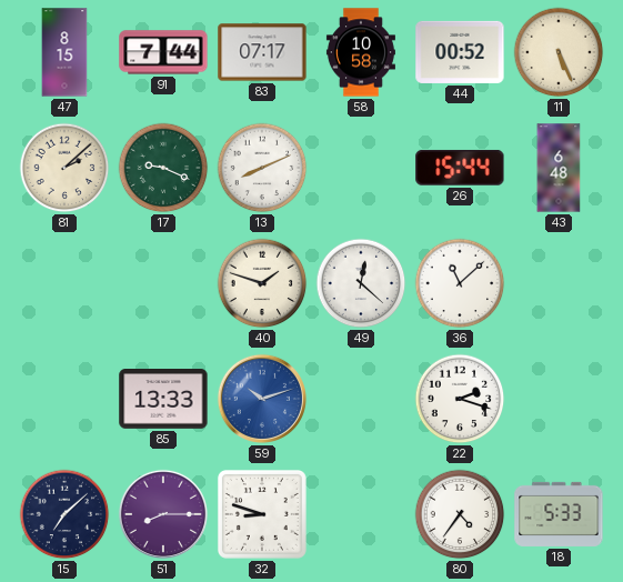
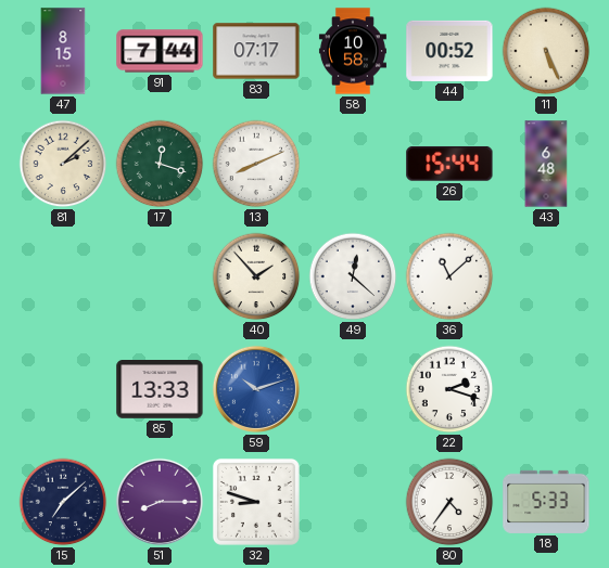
17: 9:19 -> 12:18 (160, 164)
40: 1:48 -> 1:53 (256, 276)
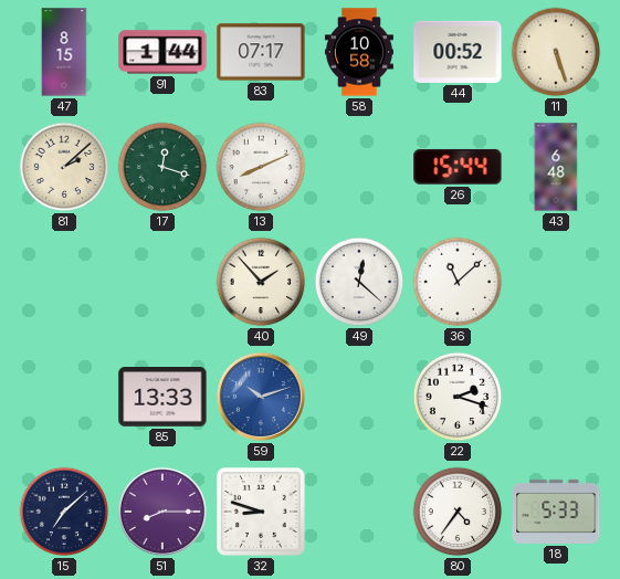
91: 7:44 -> 1:44 (162, 52)
11: 5:26 -> 5:27 (556, 52)
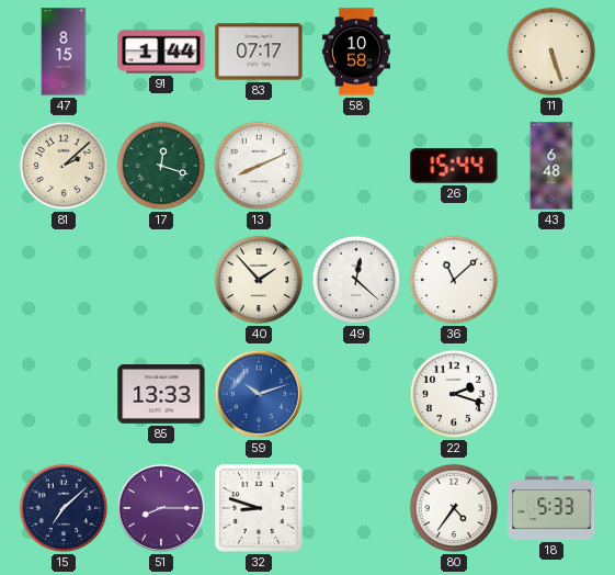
44: 00:52 -> none (458, 52)
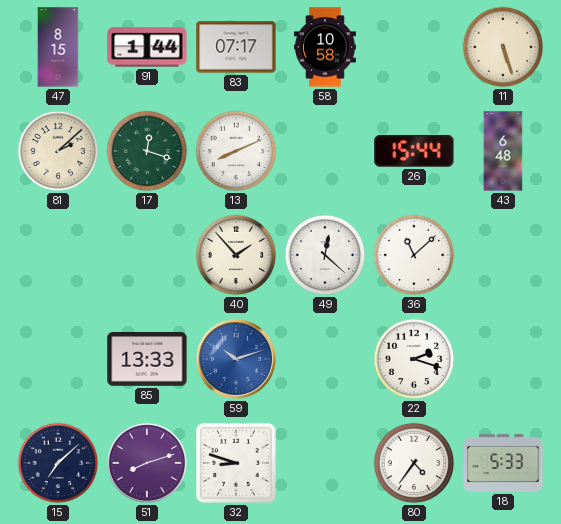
51: 8:15 -> 8:12 (147, 463)
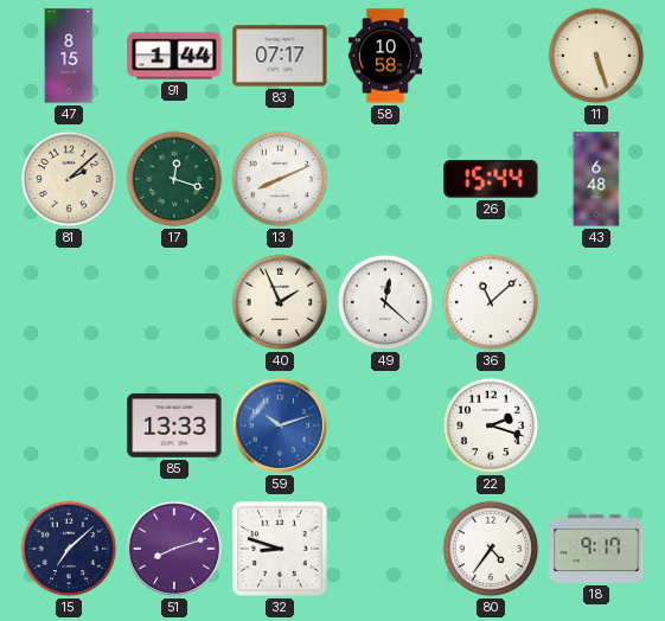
40: 1:53 -> 1:56 (280, 302)
18: 5:33 -> 9:17 (596, 549)
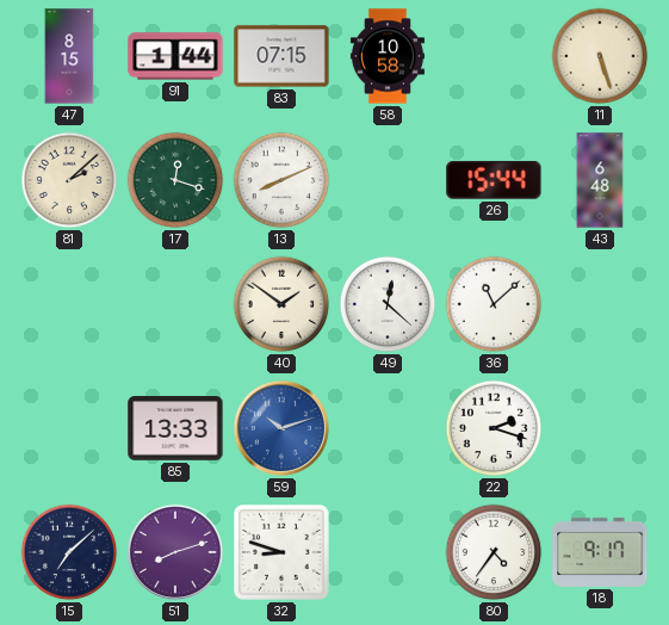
83: 07:17 -> 07:15 (281, 56)
40: 1:56 -> 1:51 (281, 304)
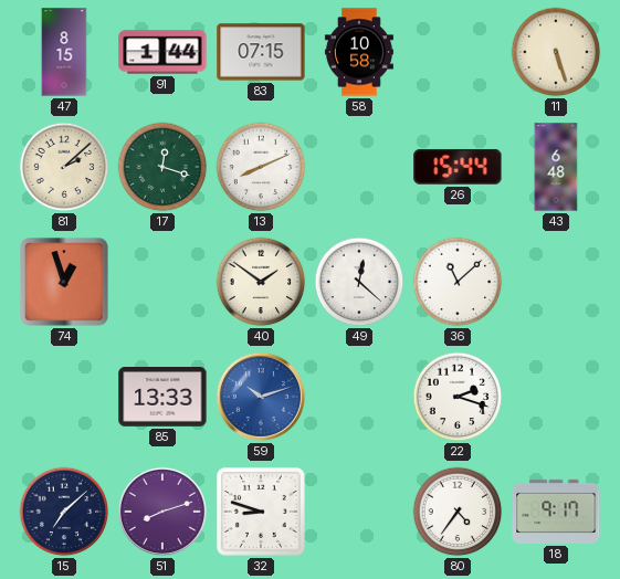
74: none -> 12:57 (64, 282)
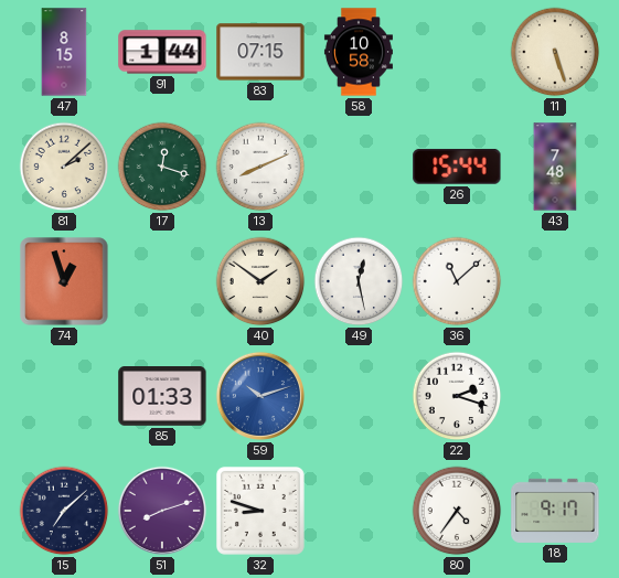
43: 6:48 -> 7:48 (555, 167)
49: 12:22 -> 12:28 (359, 281)
85: 13:33 -> 01:33 (162, 397)
